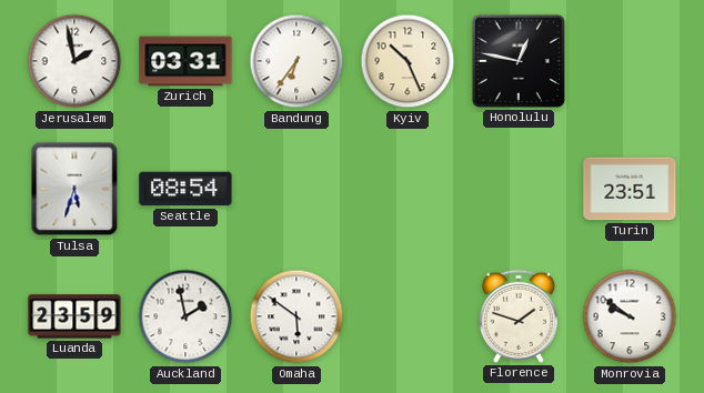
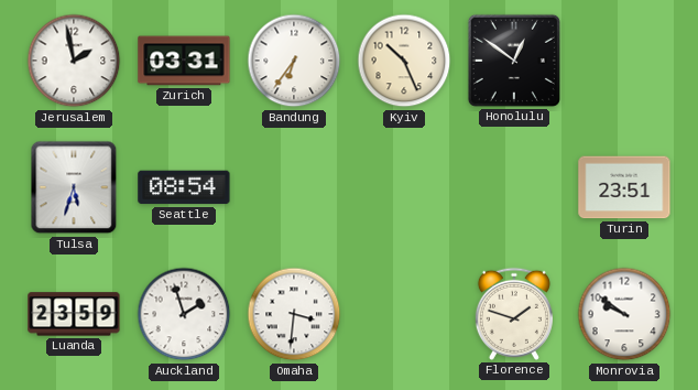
Honolulu: 12:47 -> 12:51 (514, 61)
Auckland: 1:58 -> 1:57 (184, 314)
Omaha: 5:51 -> 3:31 (294, 314)
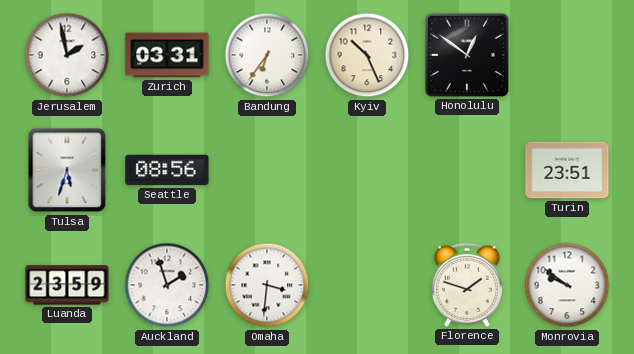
Seattle: 08:54 -> 08:56 (167, 170)
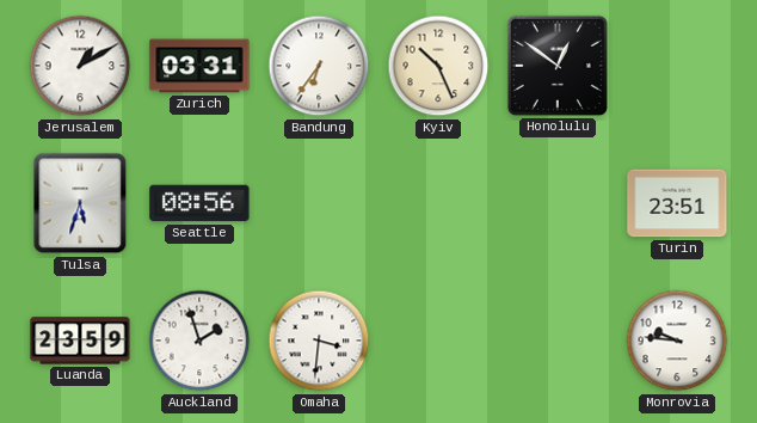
Jerusalem: 1:58 -> 1:10 (80, 66)
Florence: 1:48 -> none (467, 285)
Monrovia: 9:51 -> 9:46 (677, 341)
